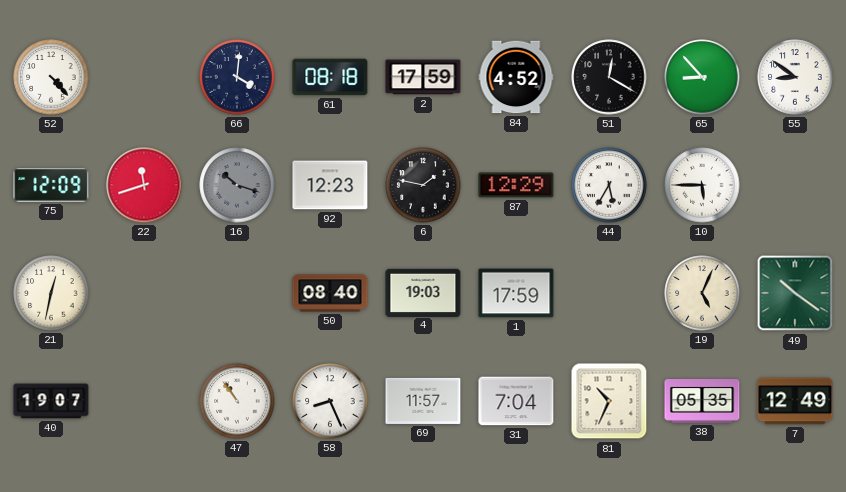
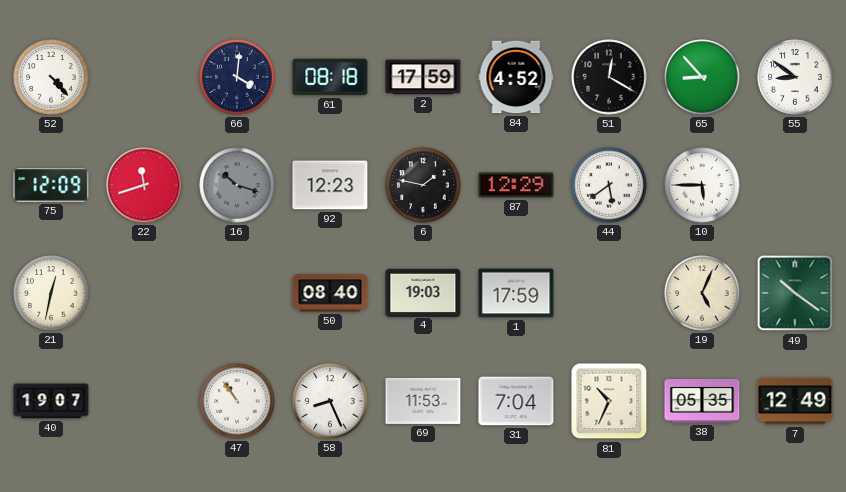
44: 5:35 -> 5:39 (609, 185)
69: 11:57 -> 11:53 (423, 401)
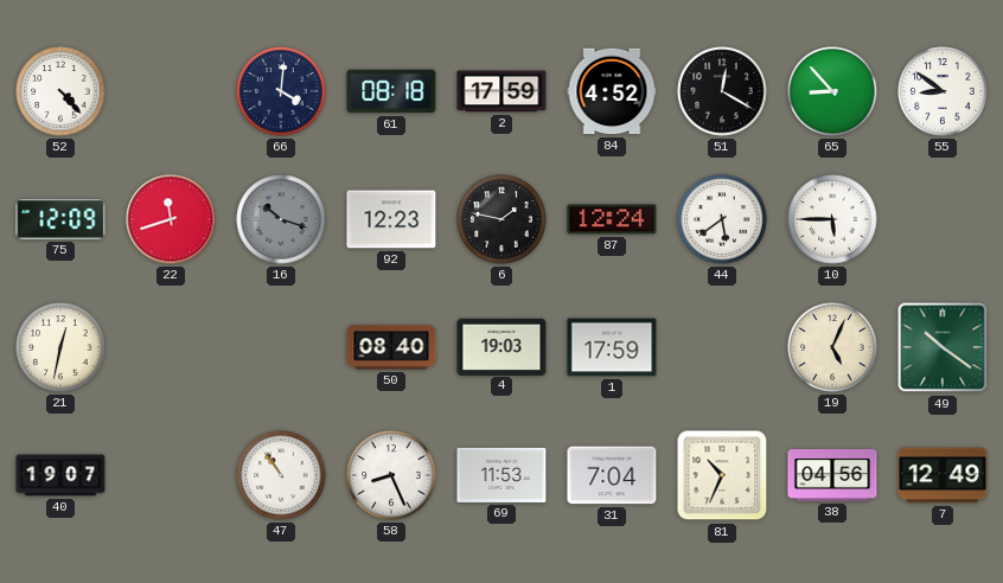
87: 12:29 -> 12:24 (612, 219)
38: 05:35 -> 04:56 (832, 476)
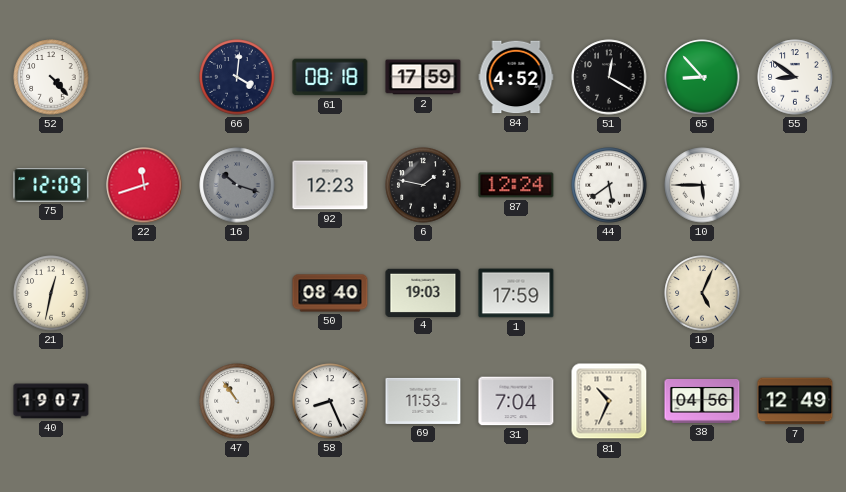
49: 10:21 -> none (943, 347)
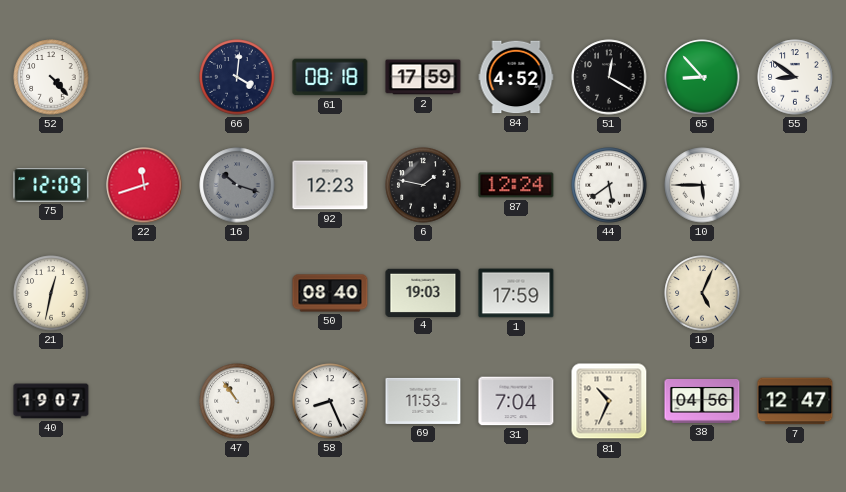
7: 12:49 -> 12:47 (795, 401)
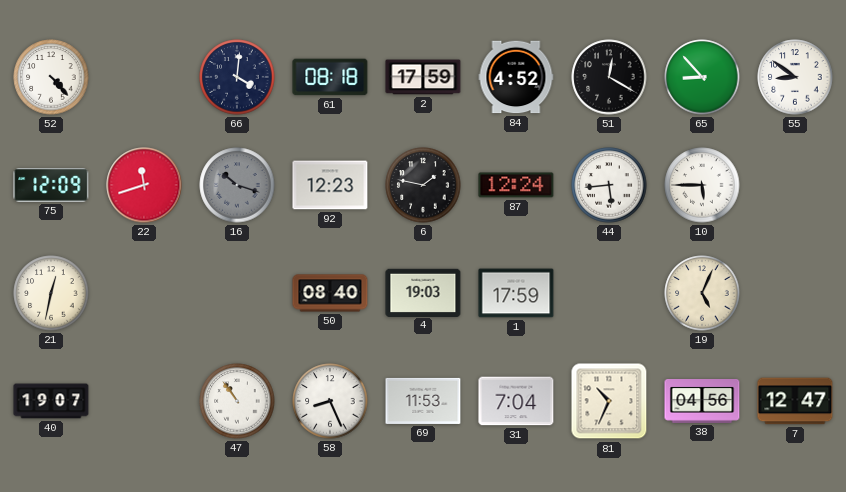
44: 5:39 -> 5:44 (609, 185)
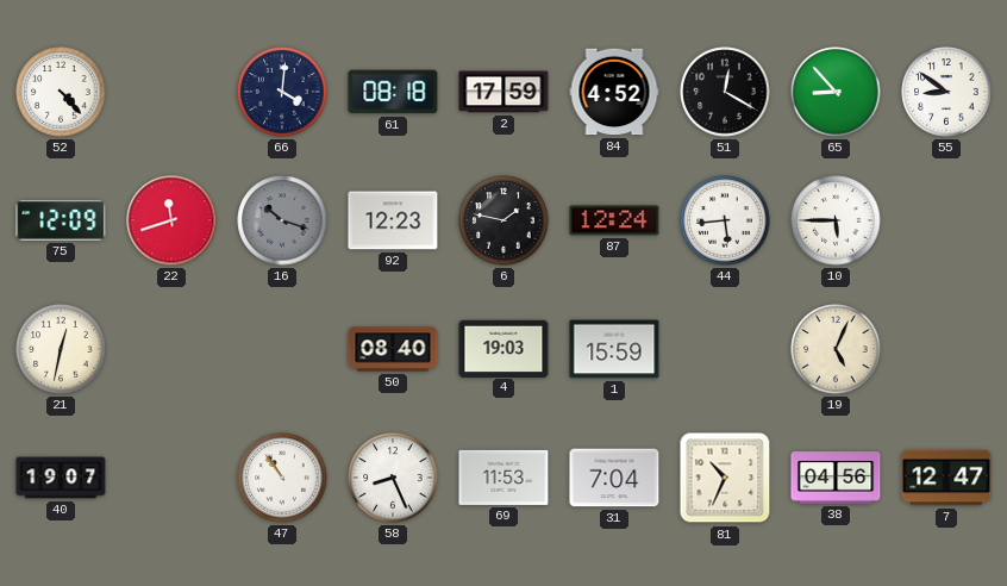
1: 17:59 -> 15:59 (614, 349)
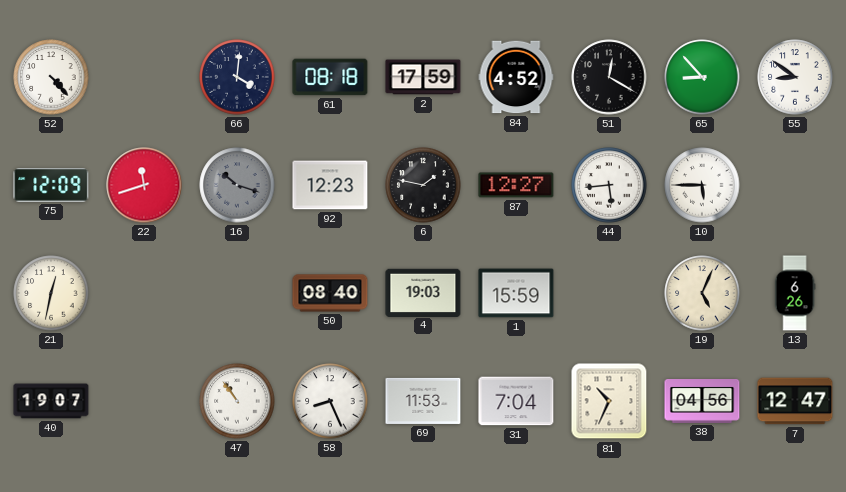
87: 12:24 -> 12:27 (516, 185)
13: none -> 6:26 (795, 293)
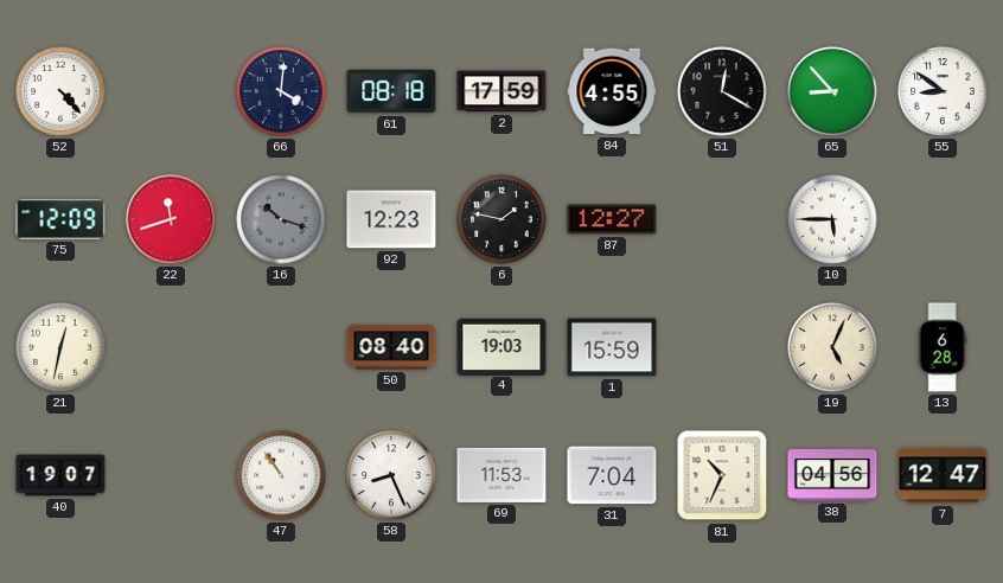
84: 4:52 -> 4:55 (612, 91)
44: 5:44 -> none (609, 185)
13: 6:26 -> 6:28 (943, 347)
